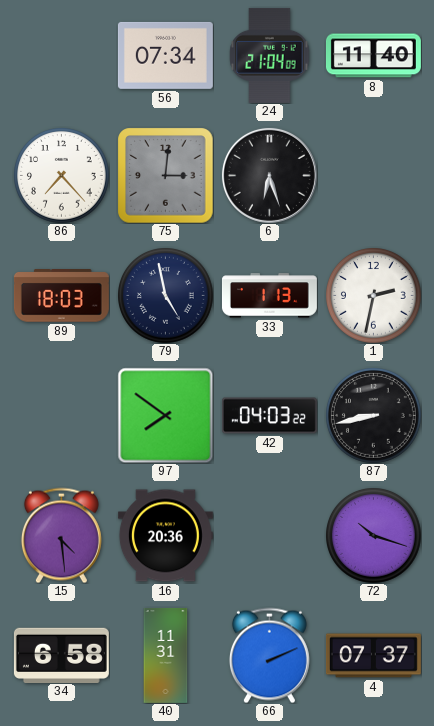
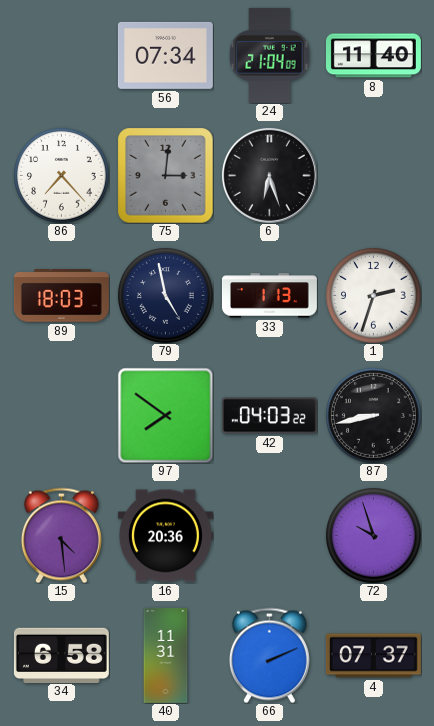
1: 2:32 -> 2:33 (374, 296)
72: 10:18 -> 9:57 (374, 536)
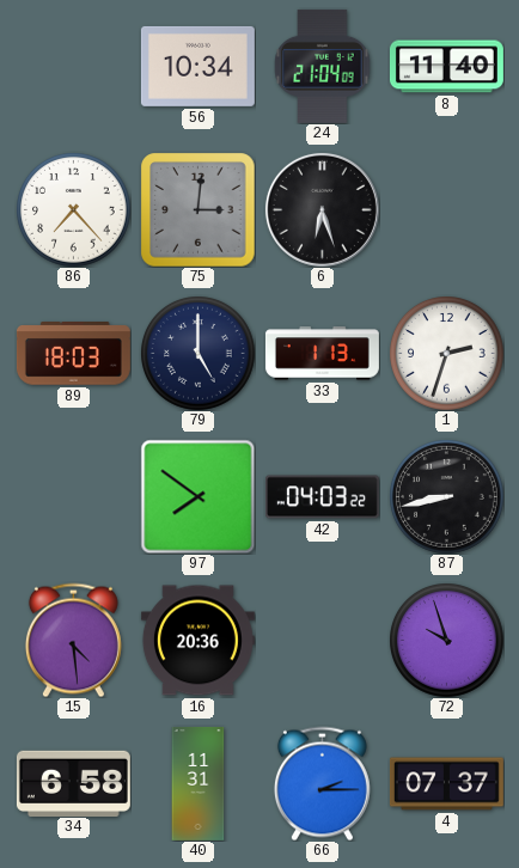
56: 07:34 -> 10:34 (197, 66)
79: 4:58 -> 5:00 (199, 354)
66: 2:11 -> 2:15 (322, 783)
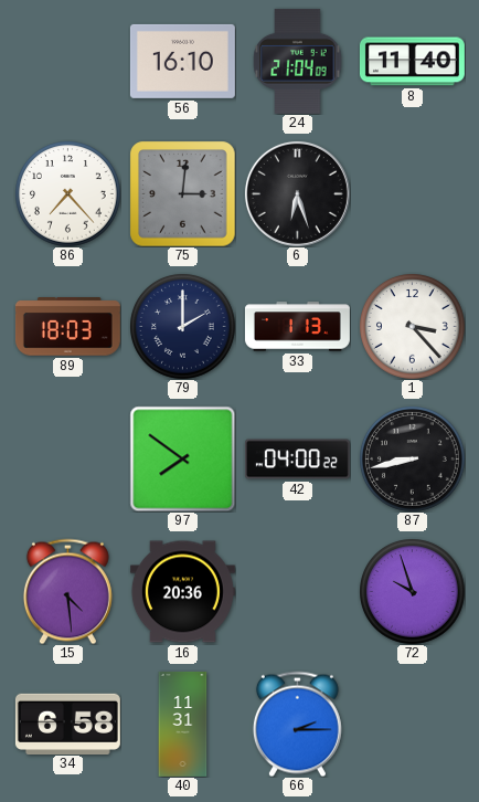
56: 10:34 -> 16:10 (182, 61)
79: 5:00 -> 2:00 (183, 327)
1: 2:33 -> 3:23 (413, 327)
42: 04:03 -> 04:00 (297, 460)
4: 07:37 -> none (446, 784)
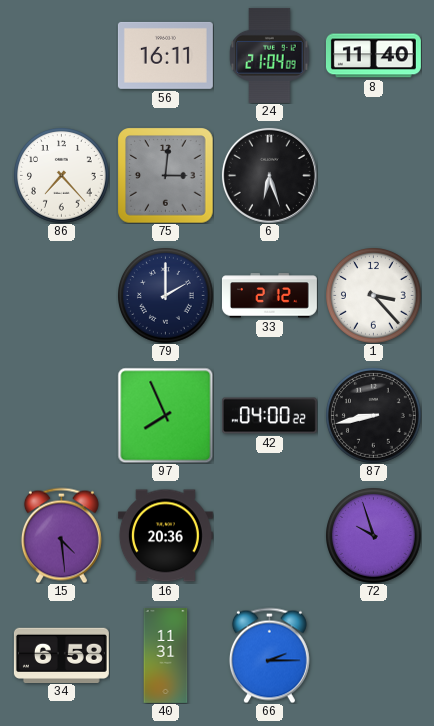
56: 16:10 -> 16:11 (165, 55)
89: 18:03 -> none (67, 327)
33: 1:13 -> 2:12 (269, 296)
97: 7:51 -> 7:56 (165, 415)
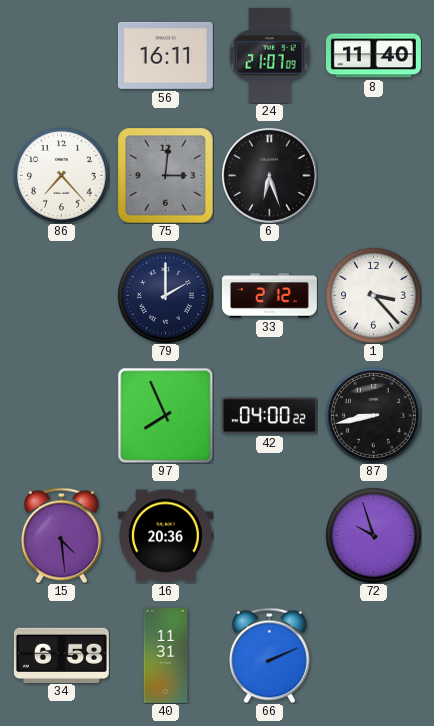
24: 21:04 -> 21:07 (270, 55)
66: 2:15 -> 2:11 (269, 655)
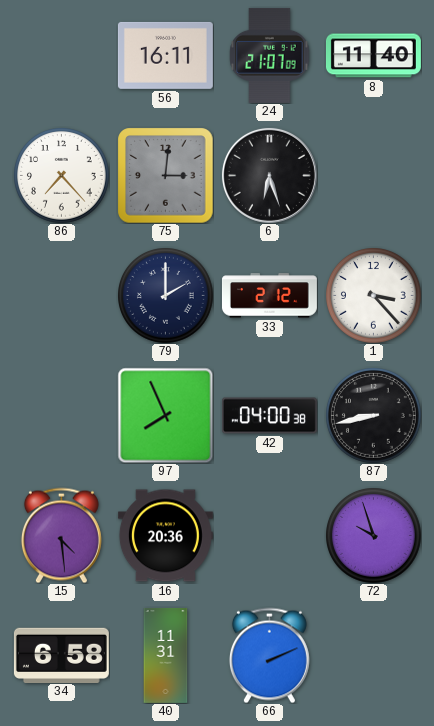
42: 04:00:22 -> 04:00:38 (269, 416)
